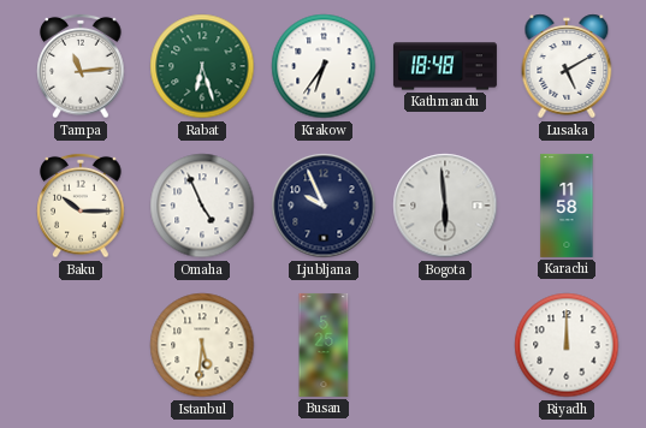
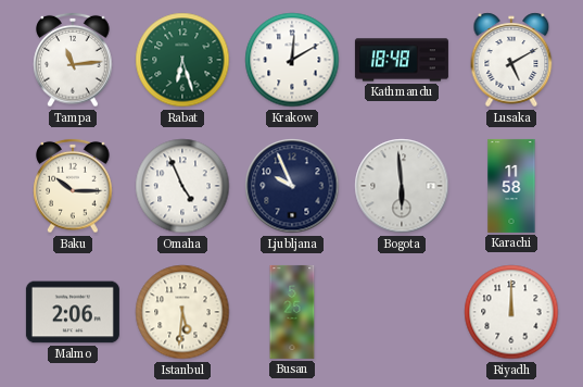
Krakow: 6:36 -> 12:10 (292, 60)
Malmo: none -> 2:06 (73, 312)
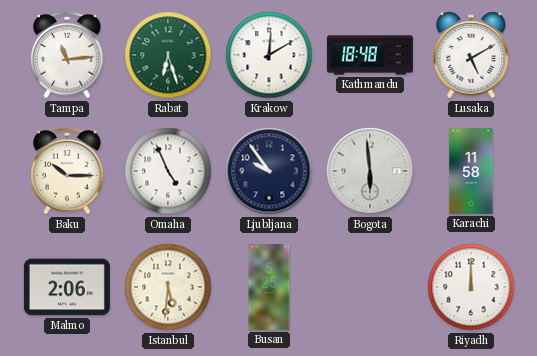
Ljubljana: 9:56 -> 9:54 (269, 171)
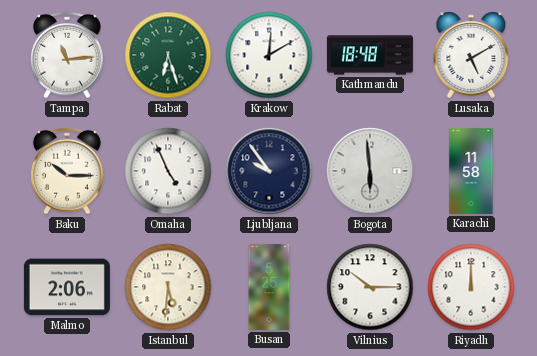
Vilnius: none -> 10:15 (370, 287)
